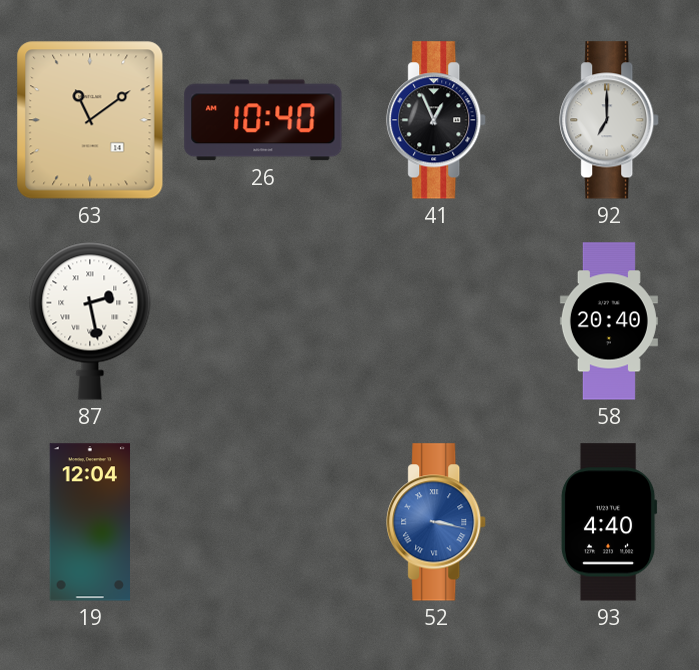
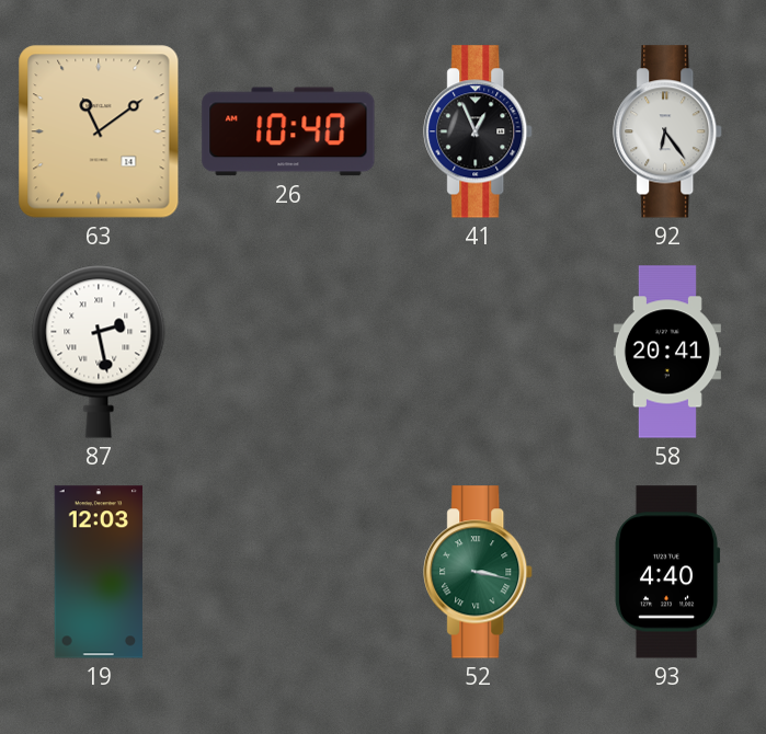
92: 7:00 -> 6:24 (668, 131)
58: 20:40 -> 20:41 (667, 352)
19: 12:04 -> 12:03 (98, 572)
52 dial: blue -> green (479, 572)
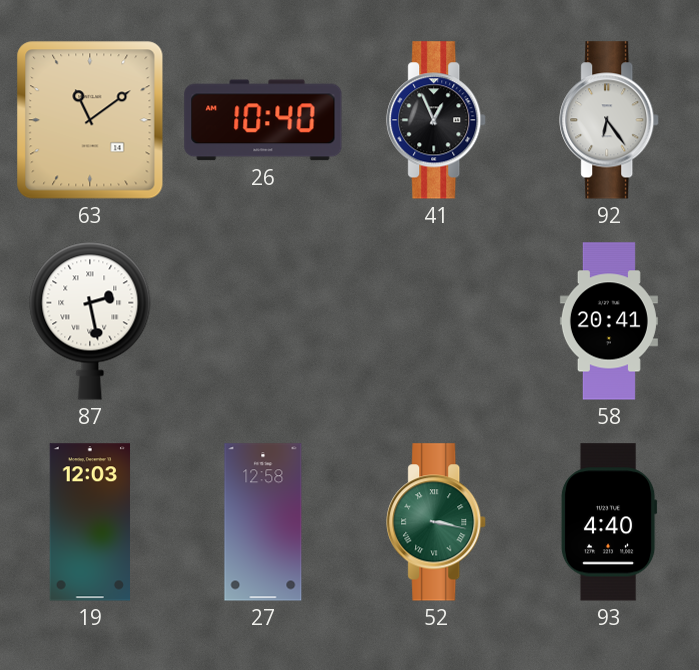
27: none -> 12:58 (263, 522)
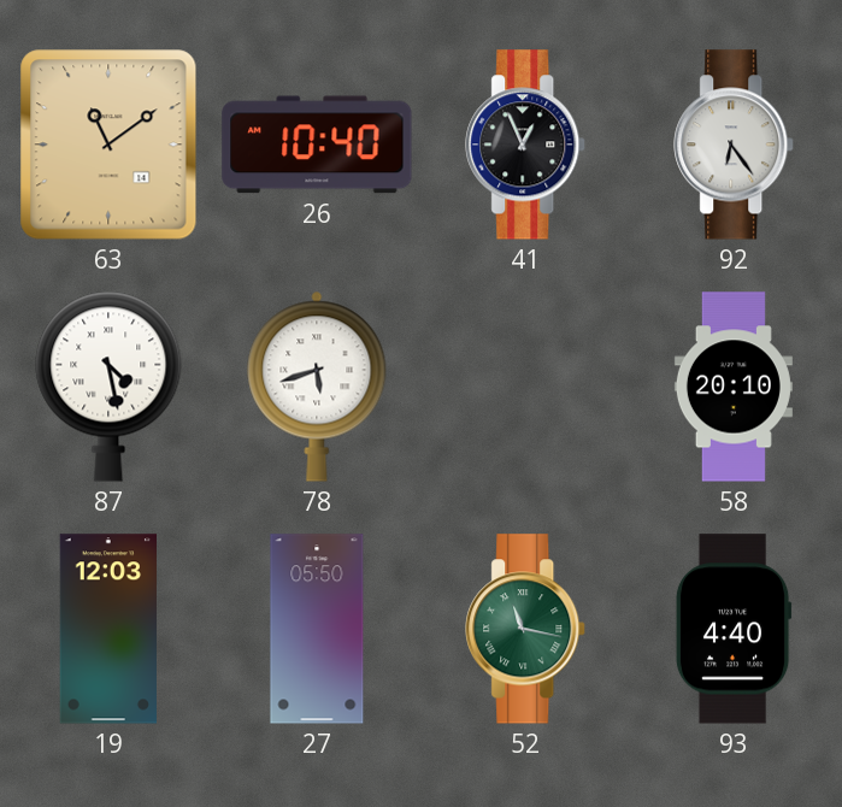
87: 2:28 -> 4:28 (108, 387)
78: none -> 5:42 (317, 387)
58: 20:41 -> 20:10 (734, 387)
27: 12:58 -> 05:50 (317, 629)
52: 3:17 -> 11:17 (526, 629)
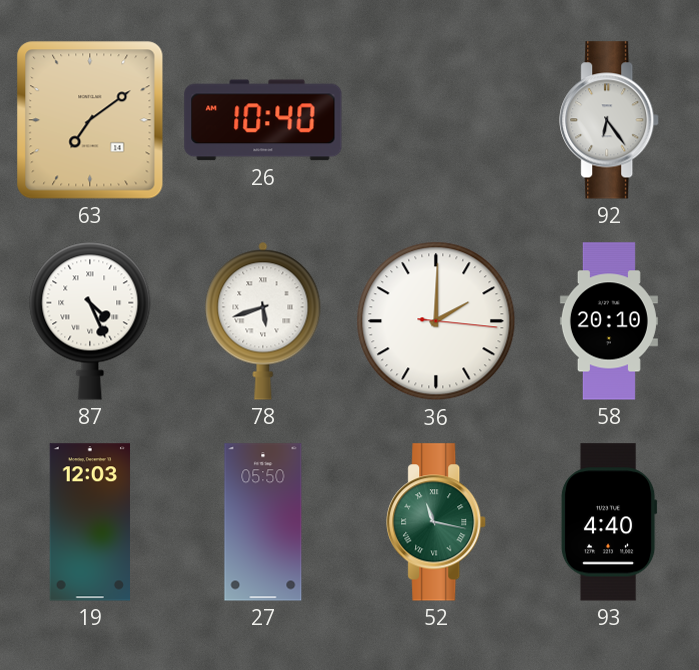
63: 11:09 -> 7:09 (90, 120)
41: 12:56 -> none (526, 145)
87: 4:28 -> 4:26 (90, 321)
36: none -> 2:00 (436, 321)
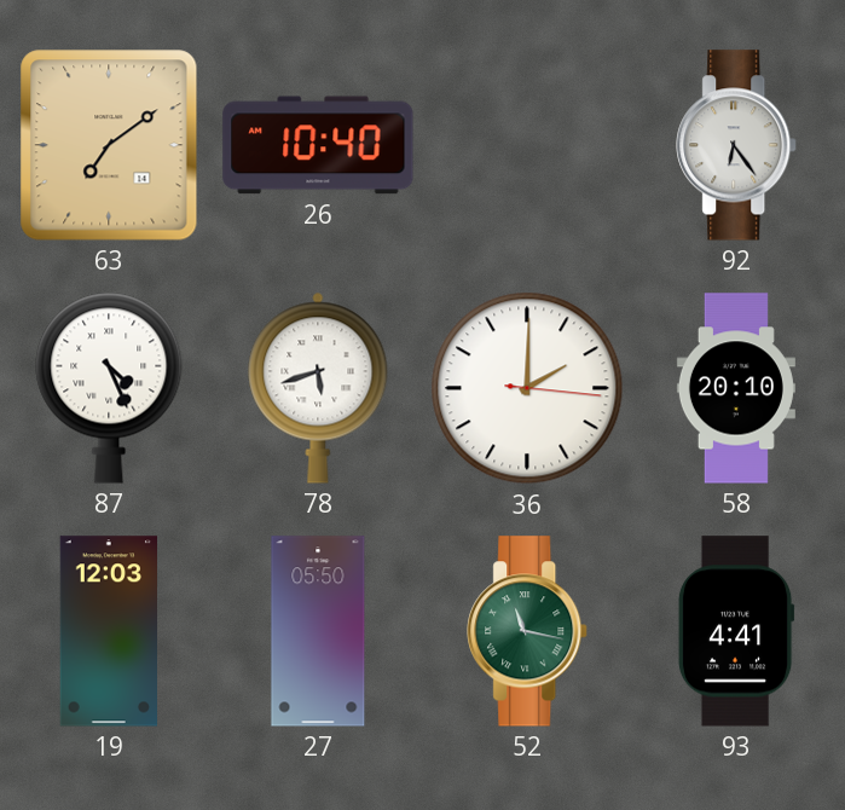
93: 4:40 -> 4:41 (736, 631)
